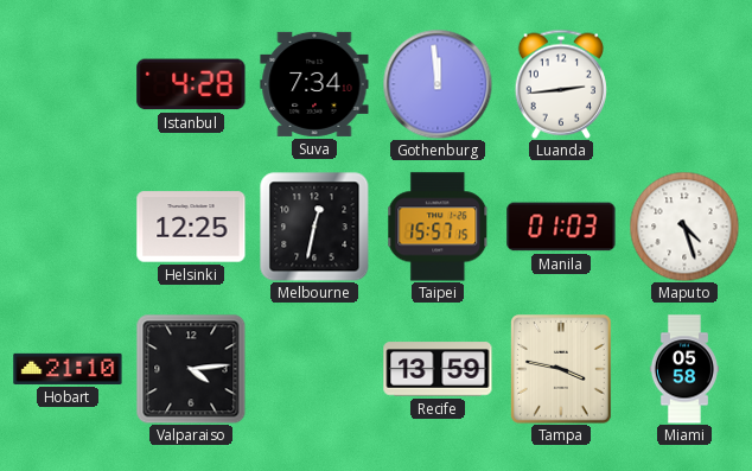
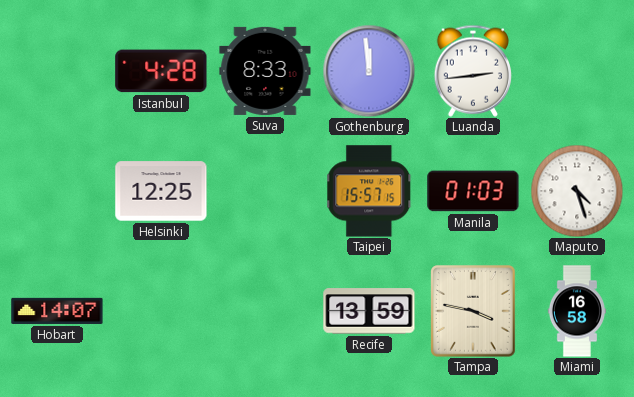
Suva: 7:34 -> 8:33 (265, 71)
Melbourne: 12:32 -> none (314, 227)
Hobart: 21:10 -> 14:07 (57, 311)
Valparaiso: 4:14 -> none (191, 369)
Miami: 05:58 -> 16:58 (577, 311)
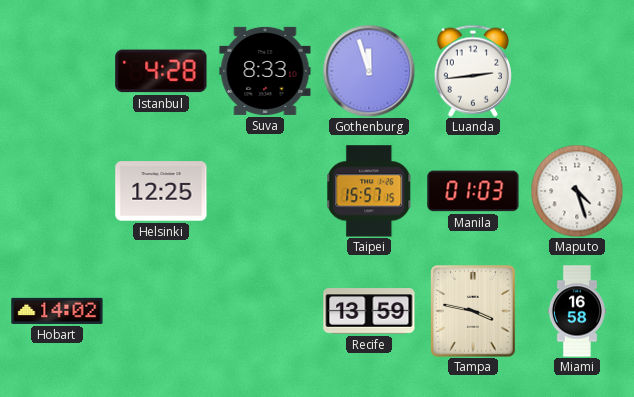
Gothenburg: 11:59 -> 11:57 (369, 71)
Hobart: 14:07 -> 14:02 (57, 311)
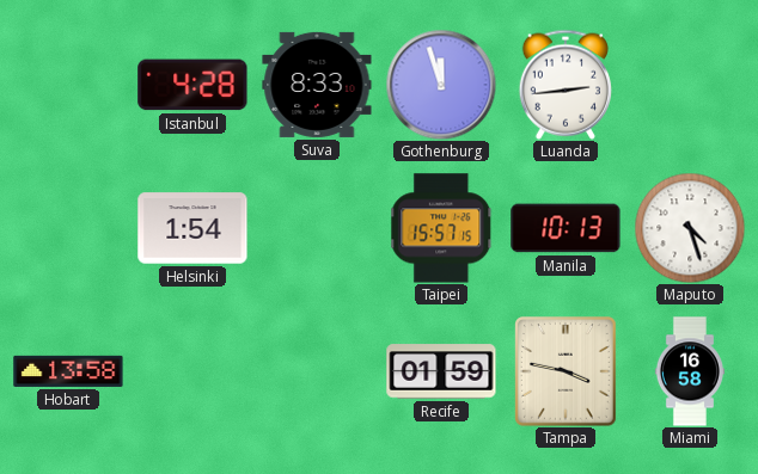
Helsinki: 12:25 -> 1:54 (192, 228)
Manila: 01:03 -> 10:13 (566, 228)
Hobart: 14:02 -> 13:58 (68, 371)
Recife: 13:59 -> 01:59 (441, 371)
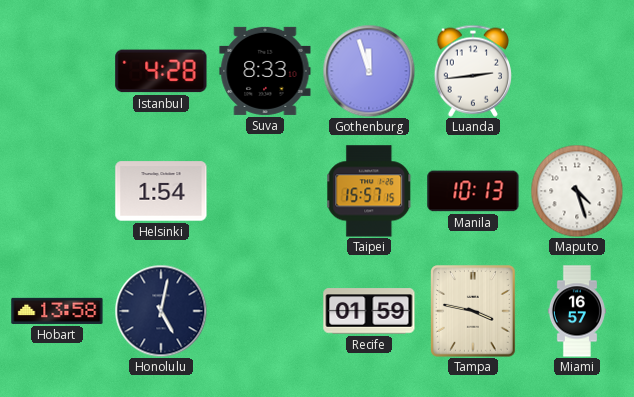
Honolulu: none -> 5:02 (161, 311)
Miami: 16:58 -> 16:57 (577, 311)
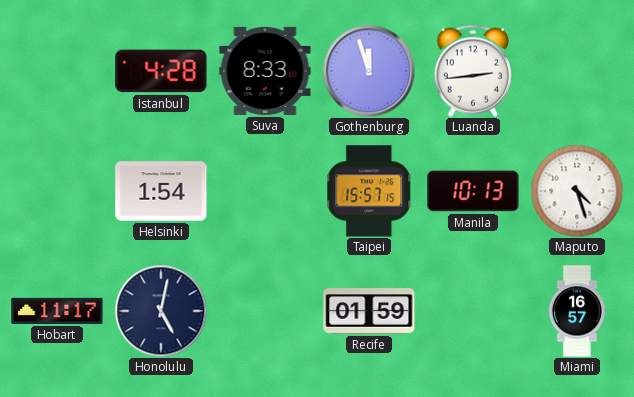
Hobart: 13:58 -> 11:17 (57, 311)
Tampa: 3:47 -> none (474, 312)
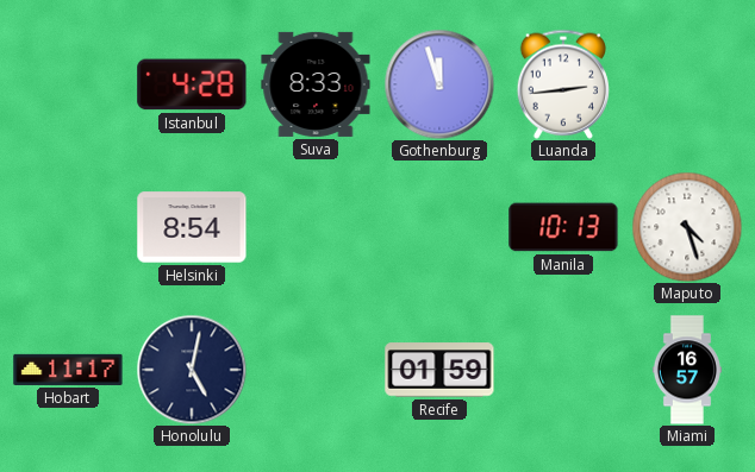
Helsinki: 1:54 -> 8:54 (192, 227)
Taipei: 15:57 -> none (370, 191)
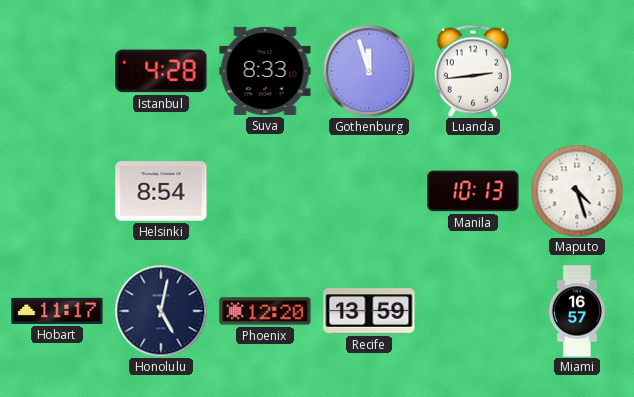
Phoenix: none -> 12:20 (265, 311)
Recife: 01:59 -> 13:59 (369, 311)
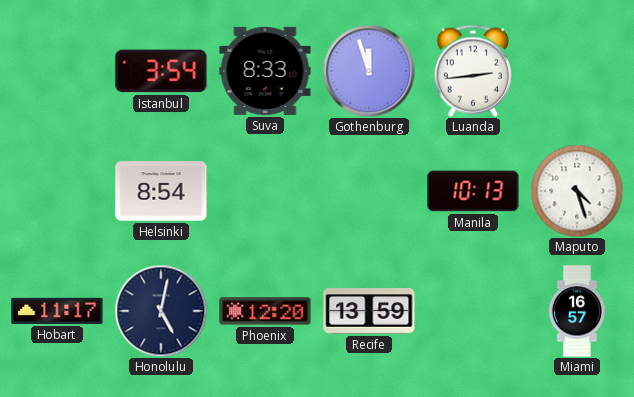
Istanbul: 4:28 -> 3:54 (161, 71)
